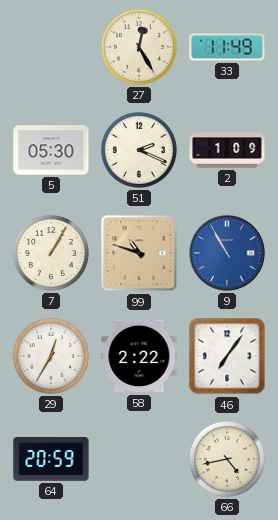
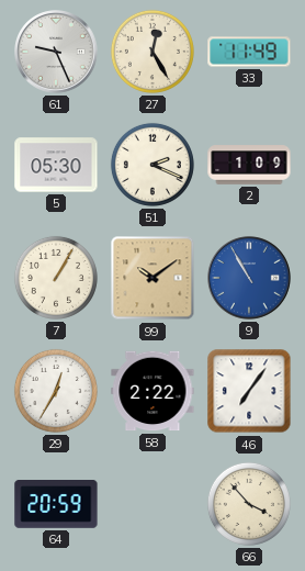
61: none -> 9:26 (56, 52)
99: 10:48 -> 10:09 (152, 278)
66: 4:43 -> 3:53 (249, 504)
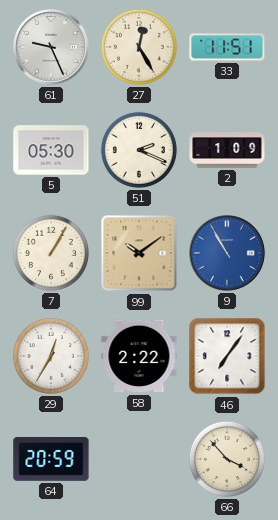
33: 11:49 -> 11:51 (227, 47)
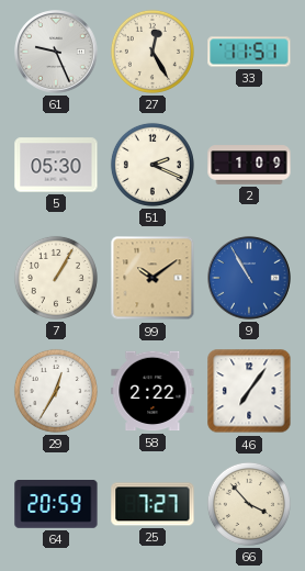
25: none -> 7:27 (152, 504)
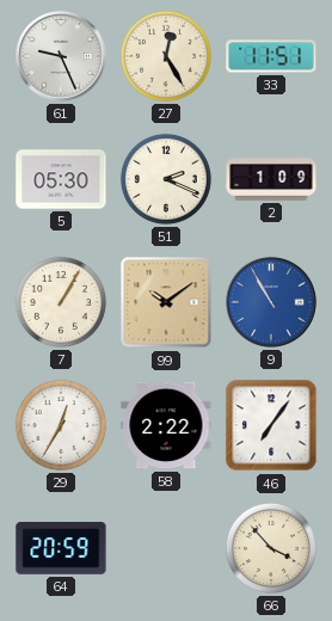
25: 7:27 -> none (152, 504)
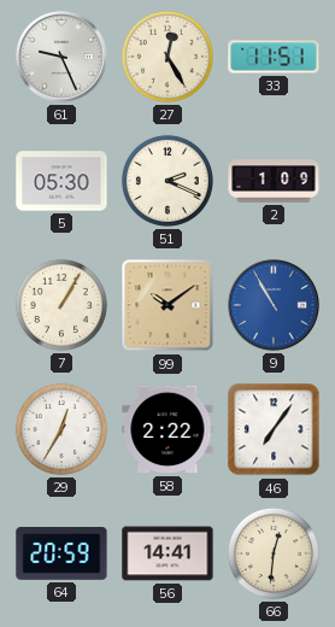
56: none -> 14:41 (167, 553)
66: 3:53 -> 12:31 (274, 553)
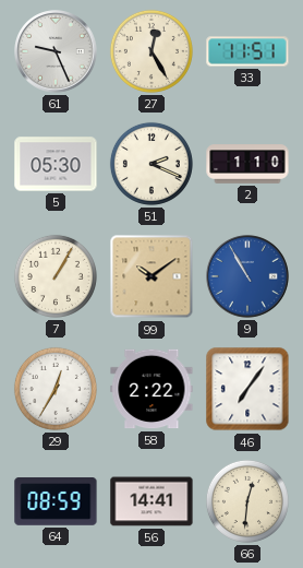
2: 1:09 -> 1:10 (247, 164)
64: 20:59 -> 08:59 (56, 501)
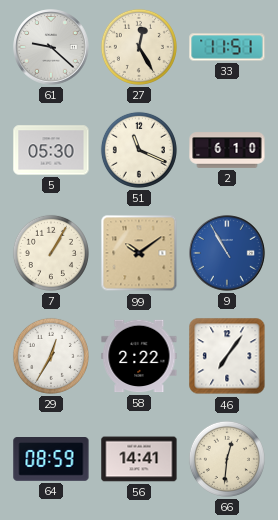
61: 9:26 -> 9:22 (51, 47)
51: 2:19 -> 11:19 (139, 150)
2: 1:10 -> 6:10 (227, 150)
